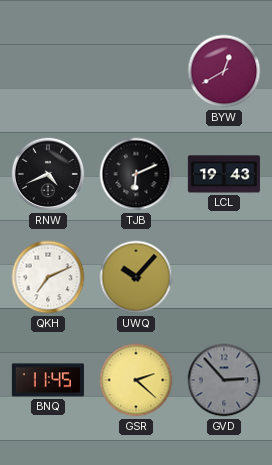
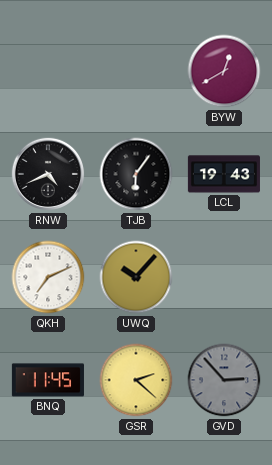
TJB: 6:11 -> 6:06 (136, 174)
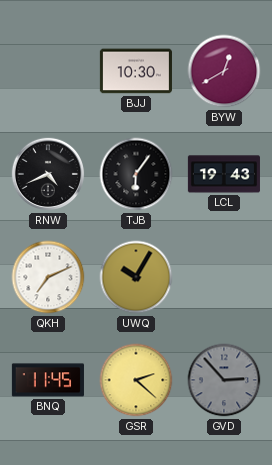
BJJ: none -> 10:30 (136, 71)
UWQ: 10:07 -> 10:05 (136, 277)
